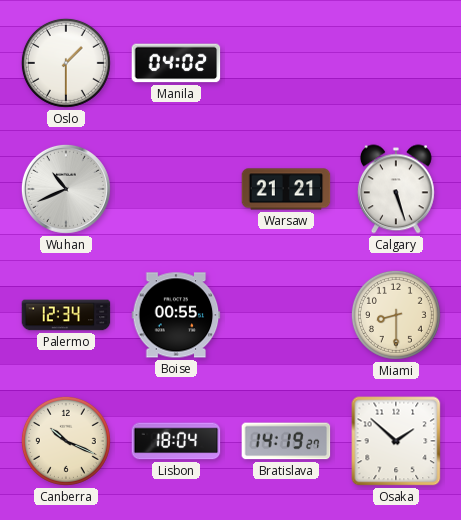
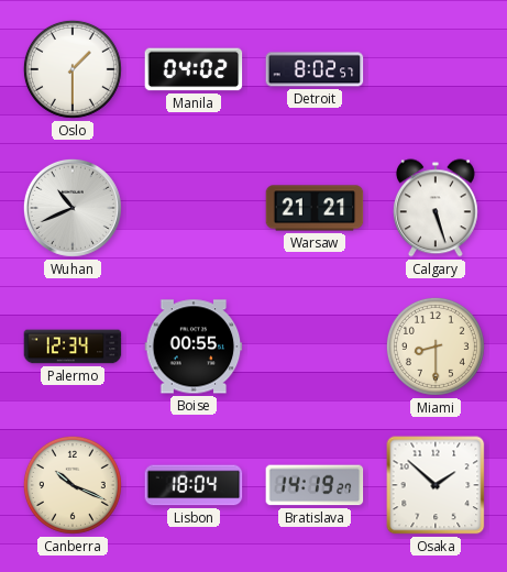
Detroit: none -> 8:02 (315, 69)
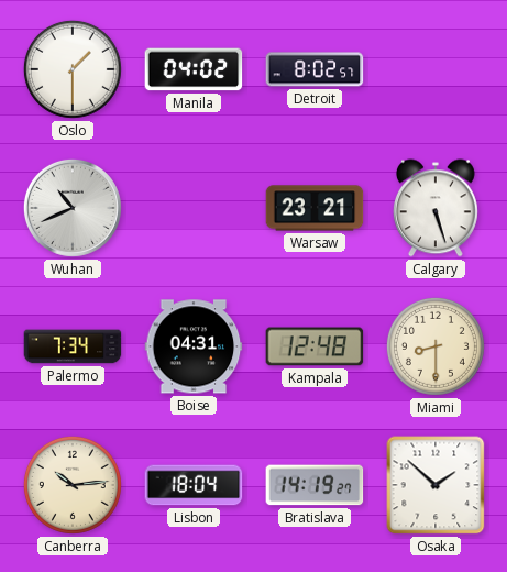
Warsaw: 21:21 -> 23:21 (315, 208)
Palermo: 12:34 -> 7:34 (73, 346)
Boise: 00:55 -> 04:31 (194, 346)
Kampala: none -> 12:48 (315, 346)
Canberra: 10:19 -> 10:14 (73, 485)
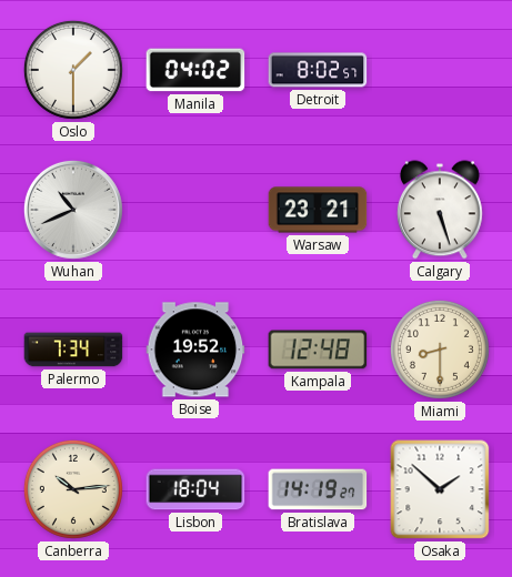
Boise: 04:31 -> 19:52 (195, 350)
